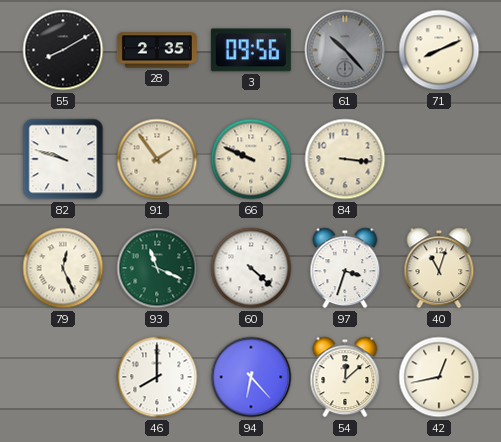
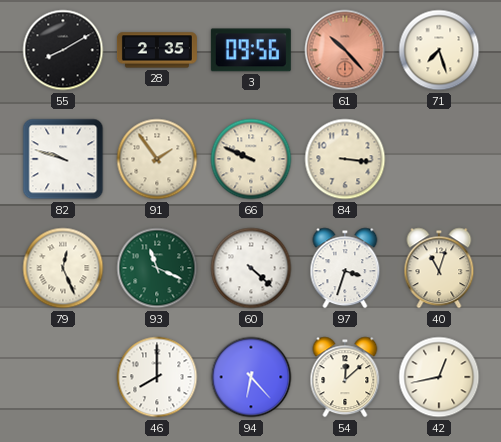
61 dial: grey -> salmon (345, 50)
71: 8:11 -> 7:27 (439, 50)
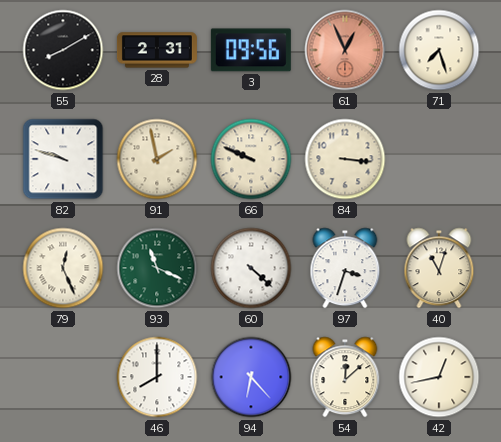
28: 2:35 -> 2:31 (157, 50)
61: 10:23 -> 12:56 (345, 50)
91: 1:54 -> 1:58 (157, 159)
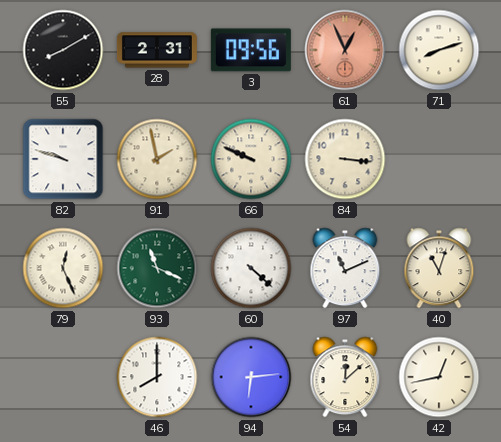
71: 7:27 -> 8:12 (439, 50)
97: 3:33 -> 11:11 (345, 268)
94: 6:23 -> 6:14 (251, 377)
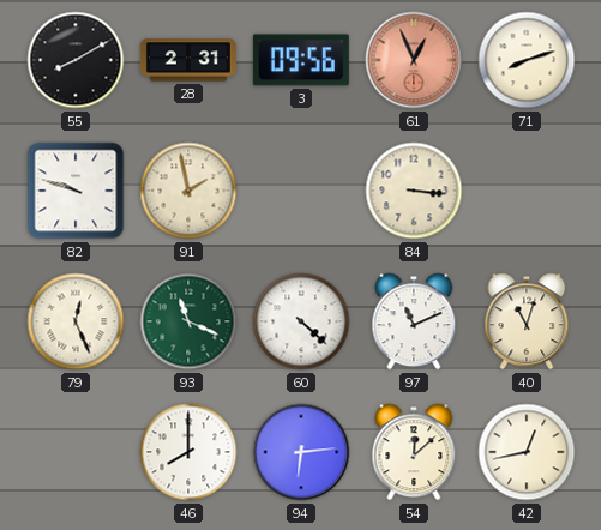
66: 9:49 -> none (251, 159)
